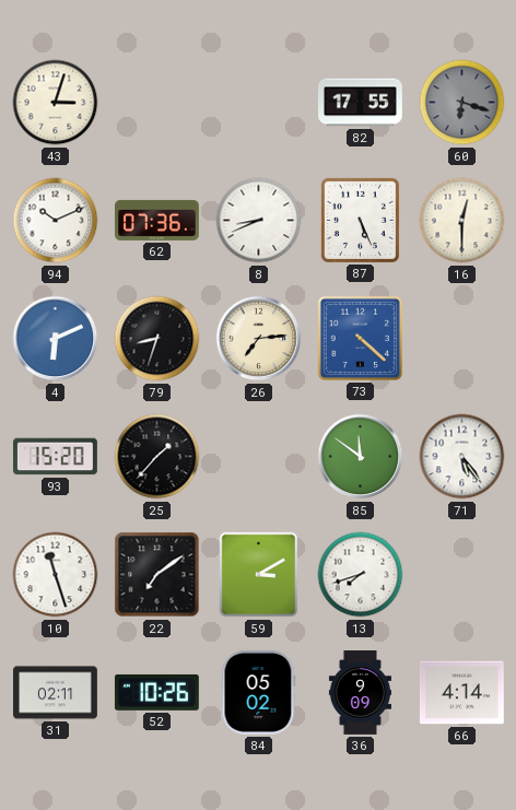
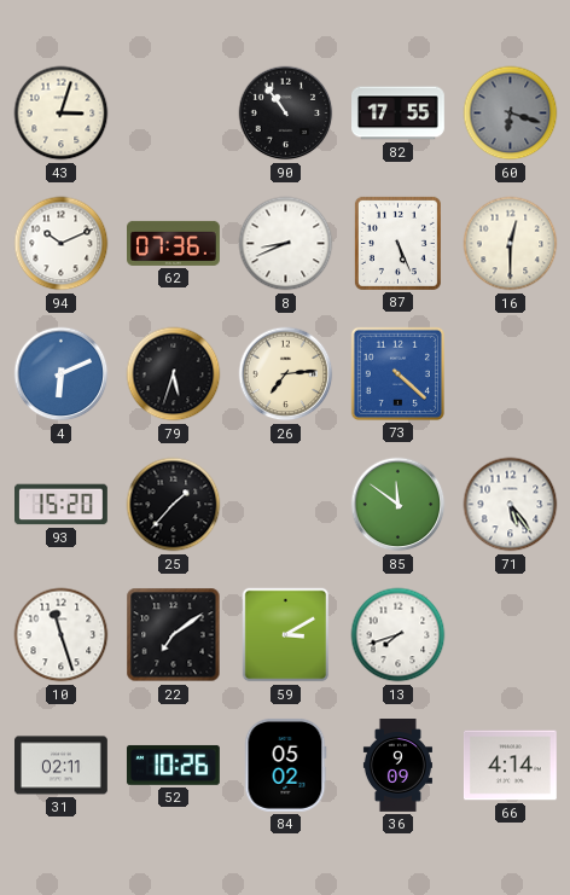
90: none -> 10:54 (286, 114)
79: 8:33 -> 5:33 (174, 374)
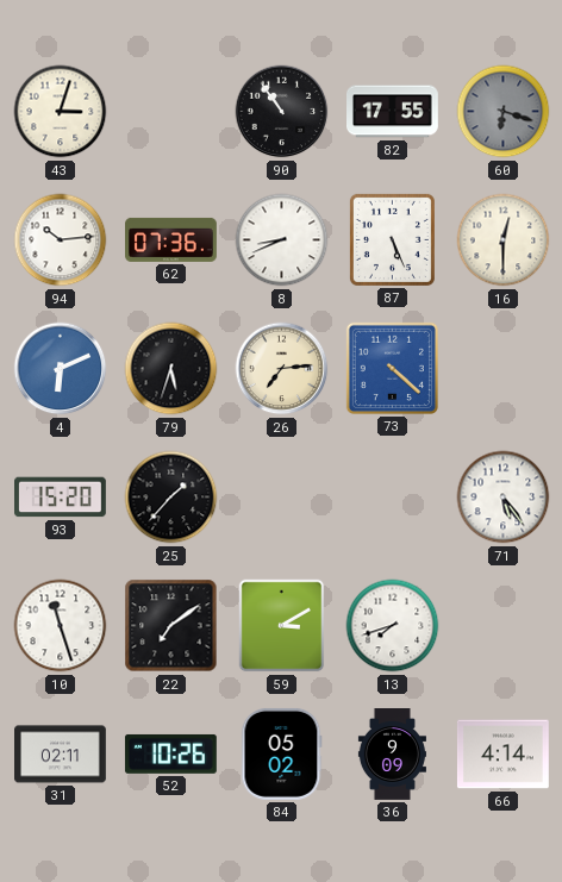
94: 10:11 -> 10:14 (61, 240)
85: 11:51 -> none (399, 505)
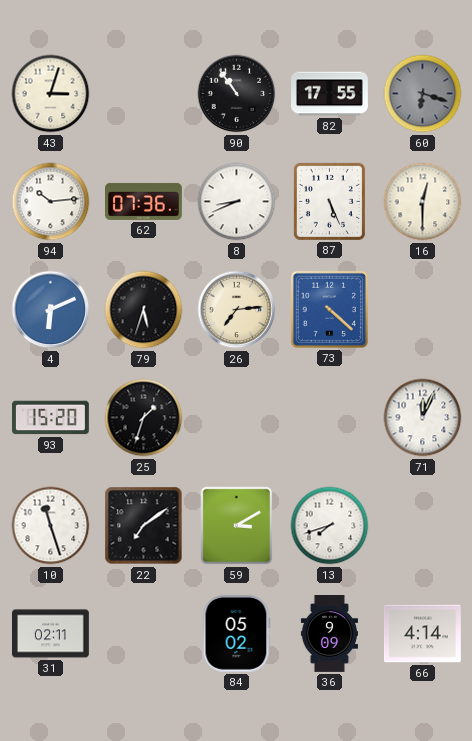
25: 1:37 -> 1:33 (144, 418)
71: 5:24 -> 12:04 (423, 418)
52: 10:26 -> none (170, 753)
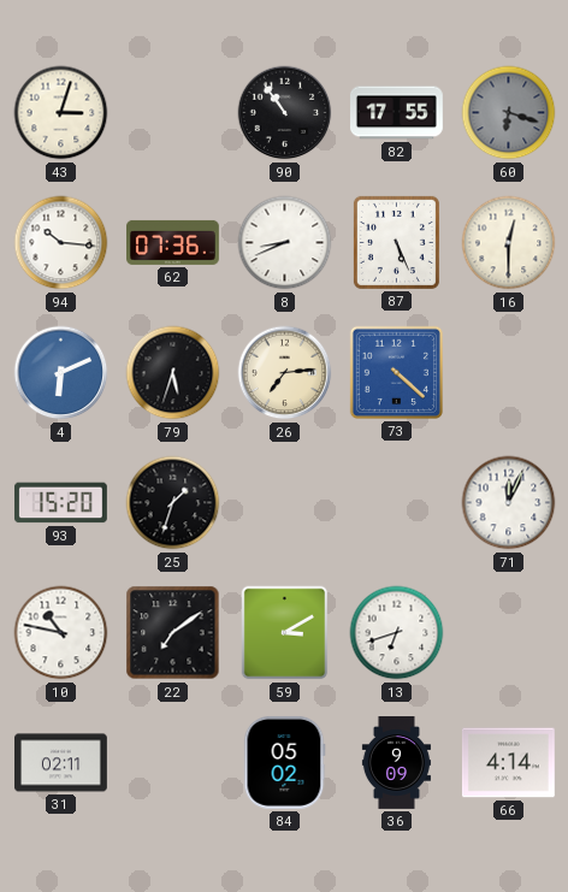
94: 10:14 -> 10:16 (61, 243)
10: 11:27 -> 10:47 (61, 633)
13: 7:42 -> 6:42 (397, 633)
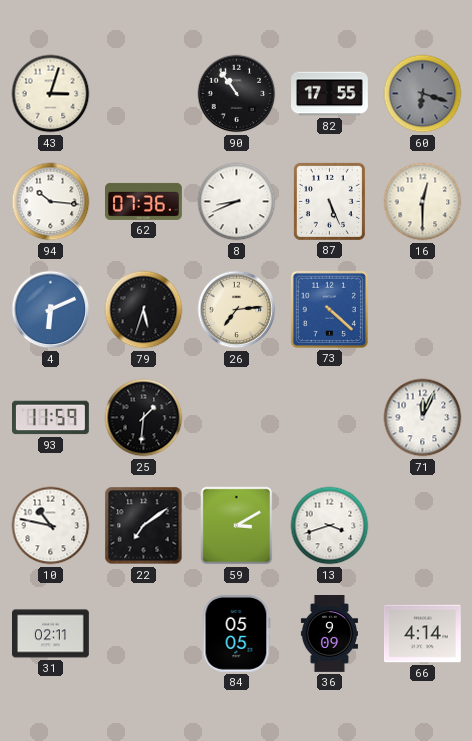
93: 15:20 -> 11:59 (51, 418)
25: 1:33 -> 1:31 (144, 418)
13: 6:42 -> 3:42 (330, 526)
84: 05:02 -> 05:05 (237, 633)
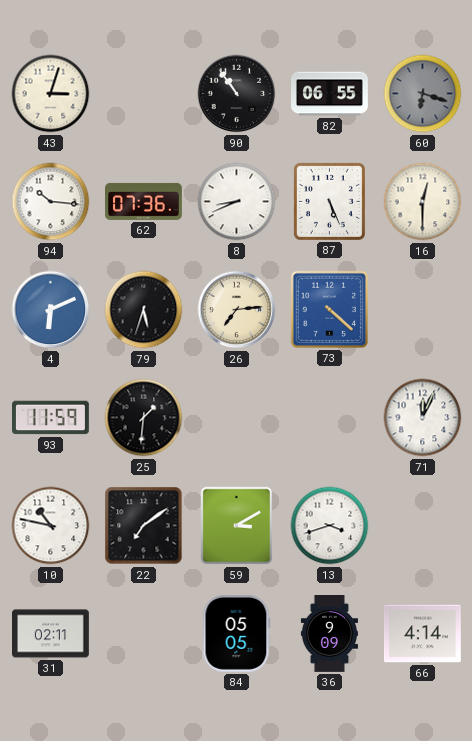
82: 17:55 -> 06:55 (330, 94)
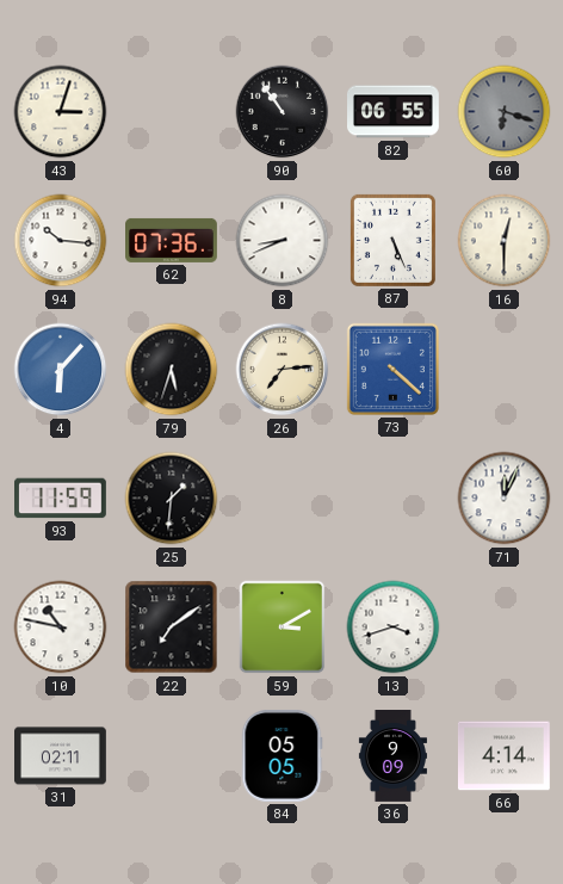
4: 6:11 -> 6:07 (61, 370)
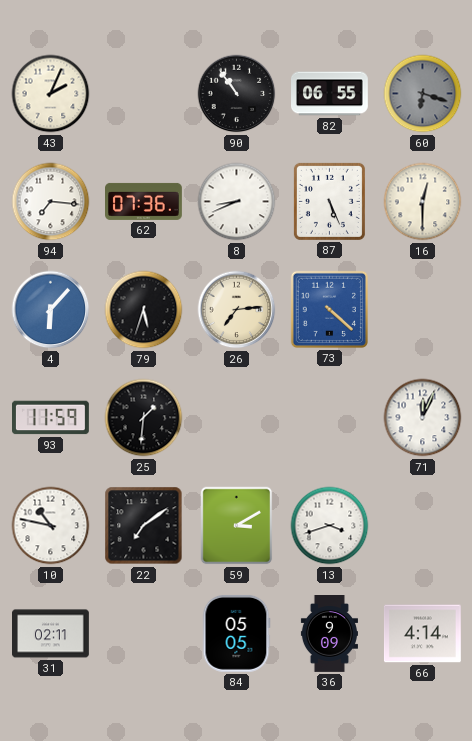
43: 3:03 -> 2:04 (51, 94)
94: 10:16 -> 7:16 (51, 202)
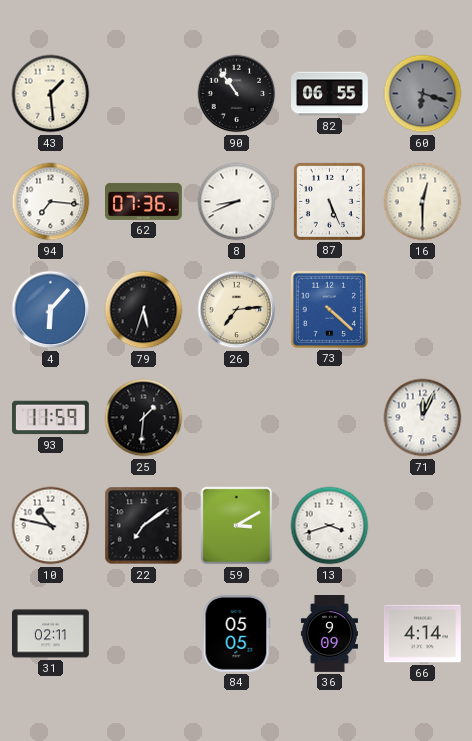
43: 2:04 -> 1:29 (51, 94)
